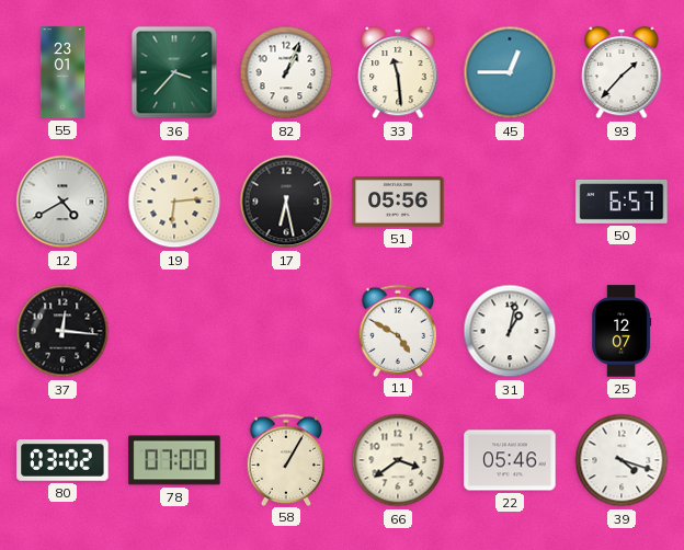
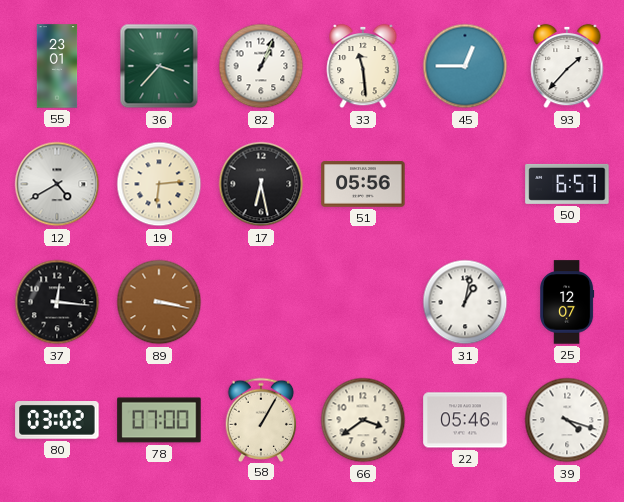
89: none -> 3:17 (159, 302)
11: 4:50 -> none (398, 330)
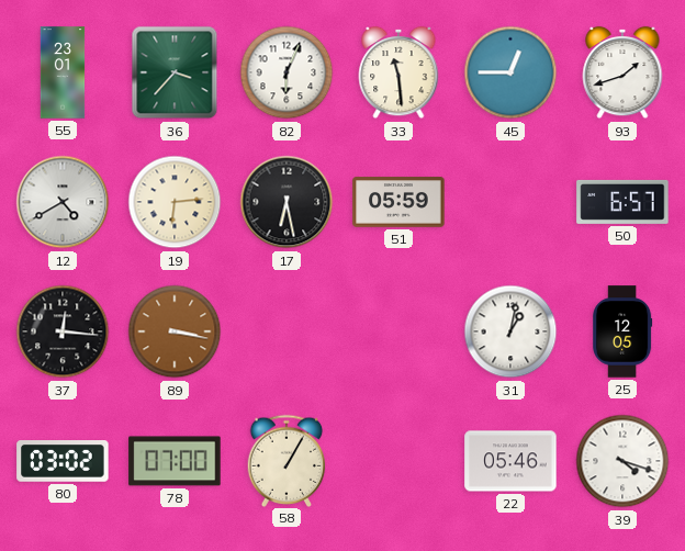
82: 1:04 -> 6:04 (287, 72)
93: 1:37 -> 1:42 (622, 72)
51: 05:56 -> 05:59 (398, 202)
25: 12:07 -> 12:05 (622, 331)
66: 3:39 -> none (363, 420)
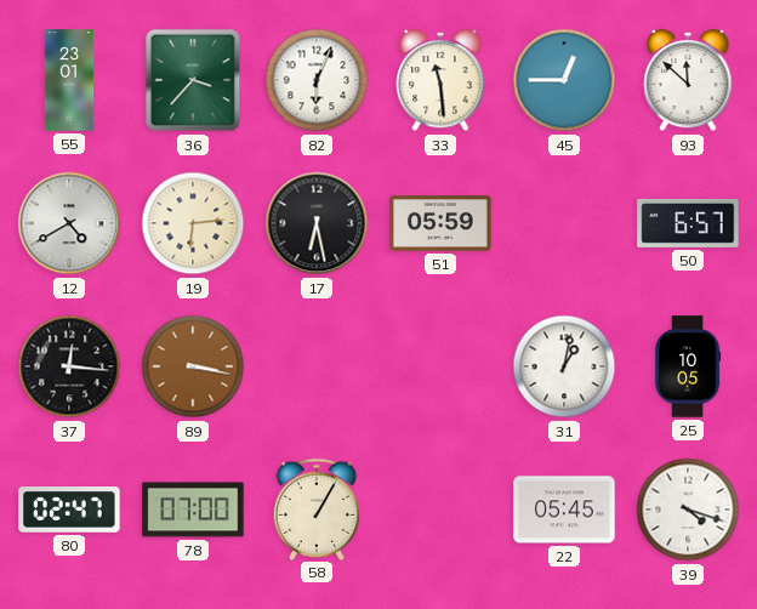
93: 1:42 -> 11:52 (688, 80)
25: 12:05 -> 10:05 (688, 366)
80: 03:02 -> 02:47 (69, 511)
22: 05:46 -> 05:45 (564, 510)
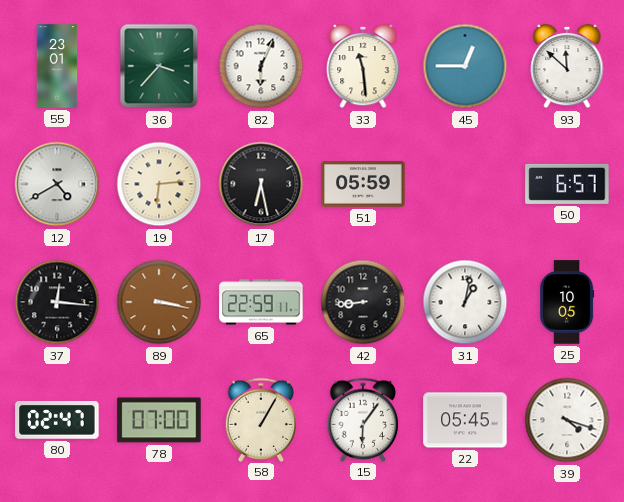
65: none -> 22:59 (261, 302)
42: none -> 8:44 (363, 302)
15: none -> 6:06 (363, 419)
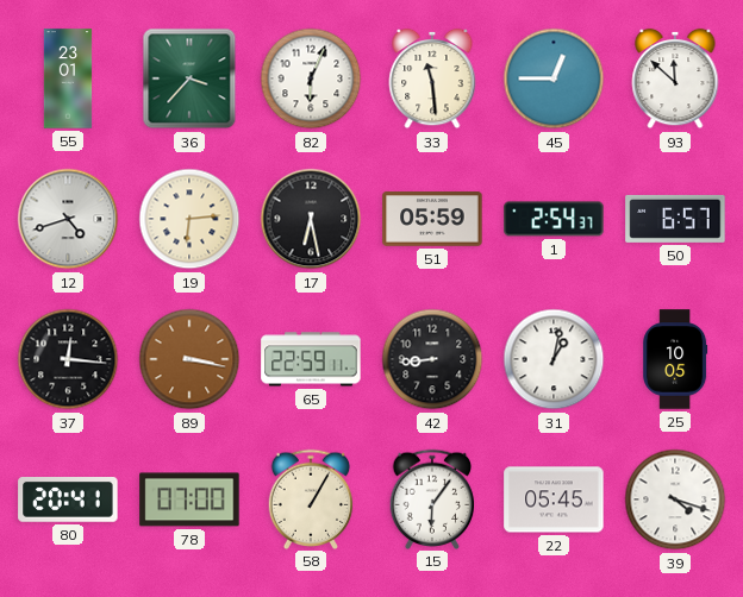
12: 4:40 -> 4:42 (68, 219)
1: none -> 2:54 (554, 219)
80: 02:47 -> 20:41 (68, 501)
